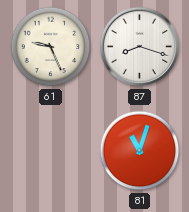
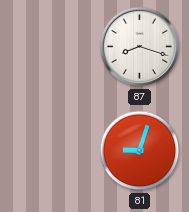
61: 9:26 -> none (51, 47)
81: 11:03 -> 9:03 (140, 151)
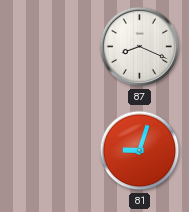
87: 8:18 -> 8:19 (140, 47)
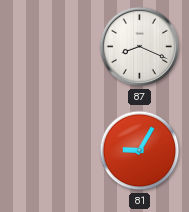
81: 9:03 -> 9:05 (140, 151)
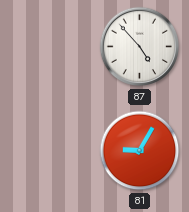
87: 8:19 -> 4:53 (140, 47)
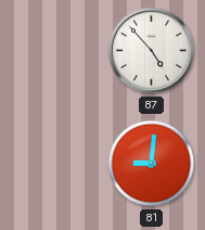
81: 9:05 -> 9:01 (152, 164)
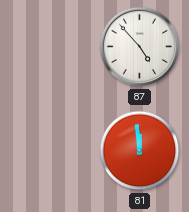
81: 9:01 -> 11:59 (140, 151)
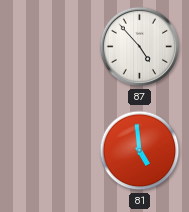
81: 11:59 -> 4:59 (140, 151)
